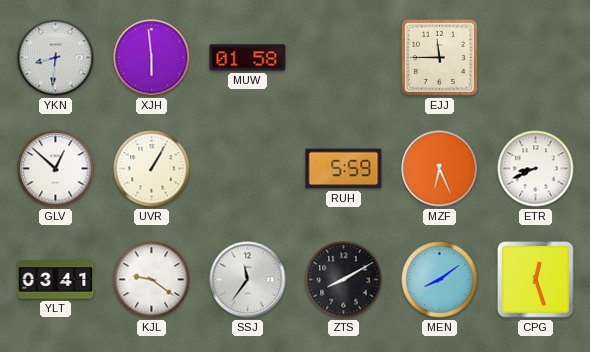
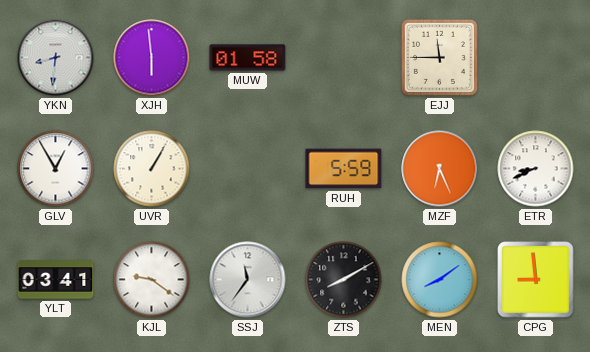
GLV: 12:52 -> 12:55 (56, 169)
CPG: 12:27 -> 8:59 (536, 280)
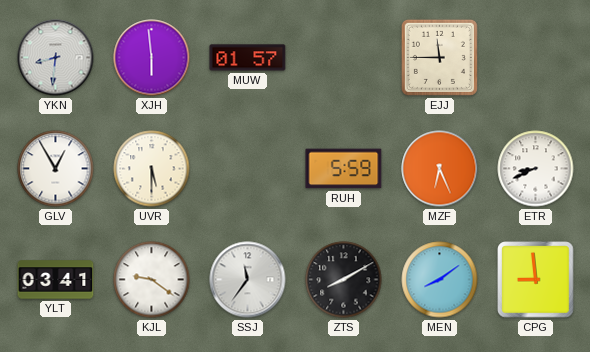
MUW: 01:58 -> 01:57 (248, 58)
UVR: 1:05 -> 5:30 (152, 169)
